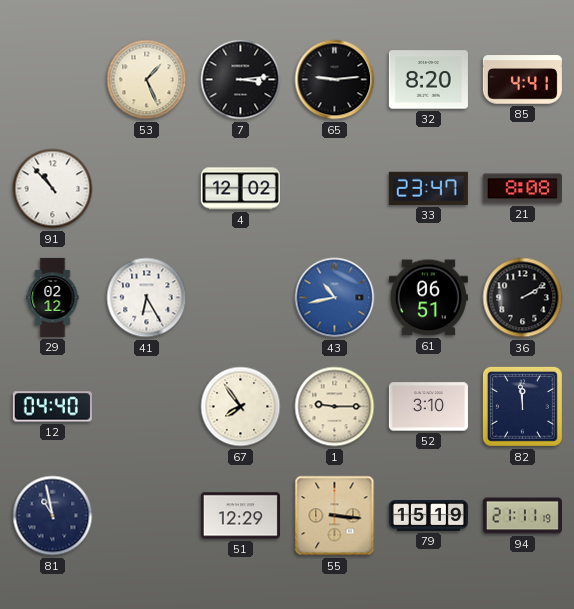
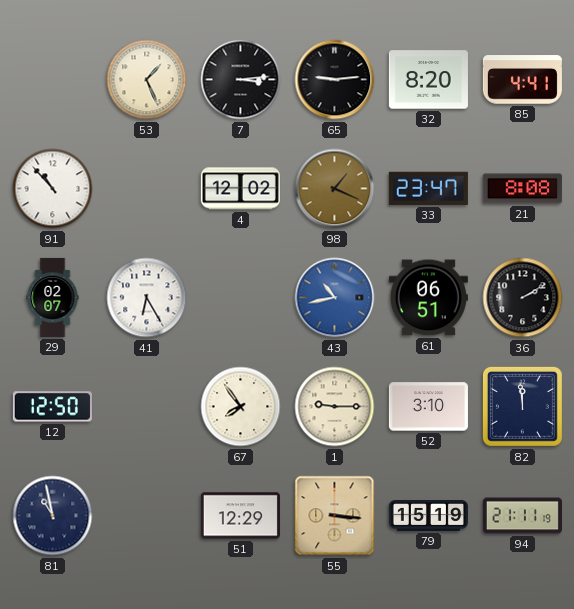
98: none -> 1:19 (335, 189)
29: 02:12 -> 02:07 (53, 297)
12: 04:40 -> 12:50 (52, 407)
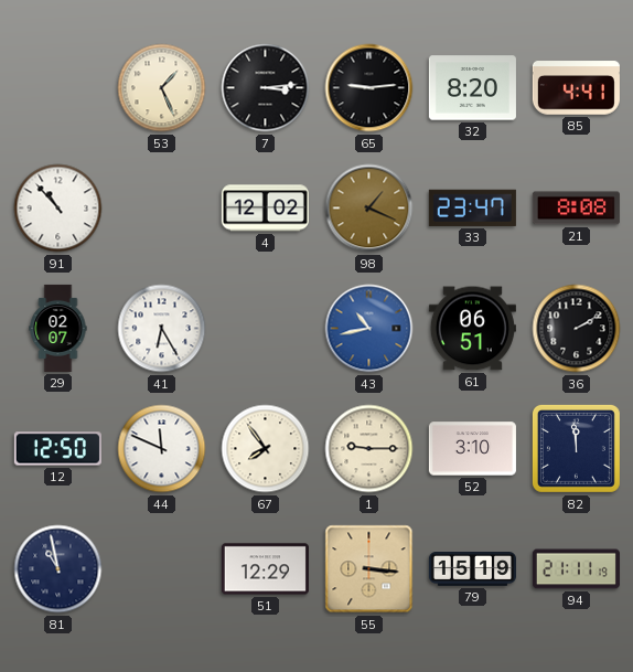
44: none -> 11:49 (162, 449)
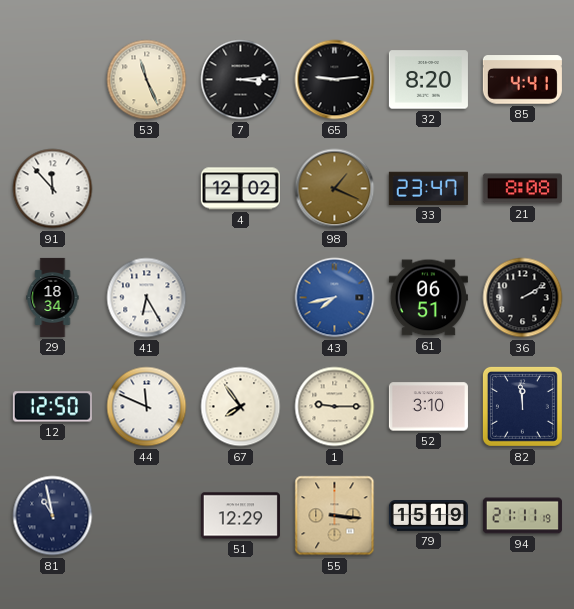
53: 1:26 -> 11:26 (147, 80)
91: 10:53 -> 11:53 (53, 189)
29: 02:07 -> 18:34 (53, 297)
43: 10:43 -> 7:43 (335, 298)
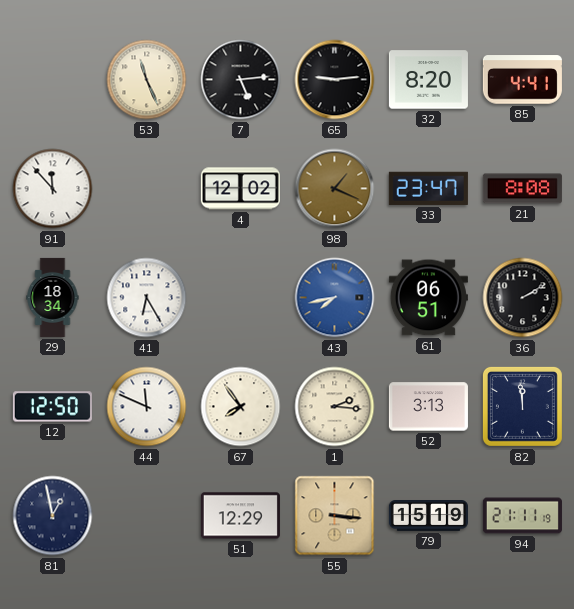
7: 3:14 -> 5:14 (241, 80)
1: 9:15 -> 2:16 (335, 407)
52: 3:10 -> 3:13 (428, 407)
81: 10:58 -> 12:58 (53, 516)
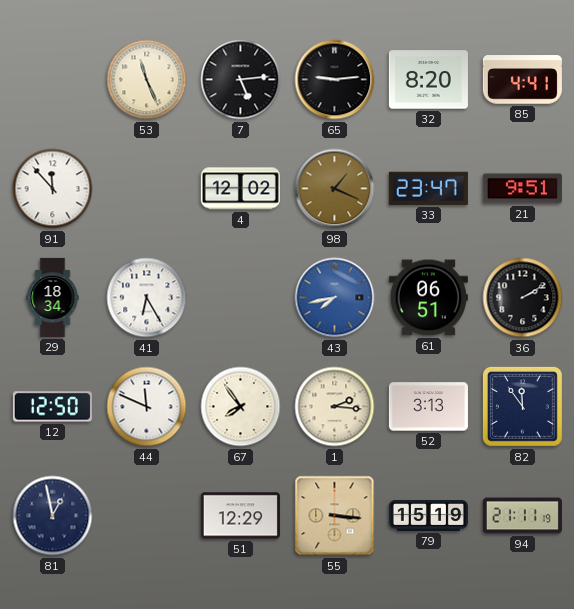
21: 8:08 -> 9:51 (522, 189)
82: 11:59 -> 11:54 (522, 406)
